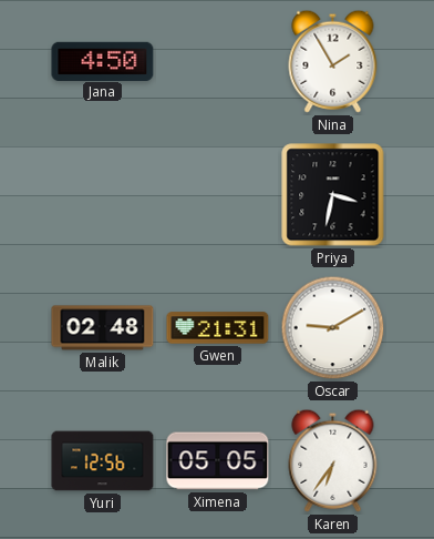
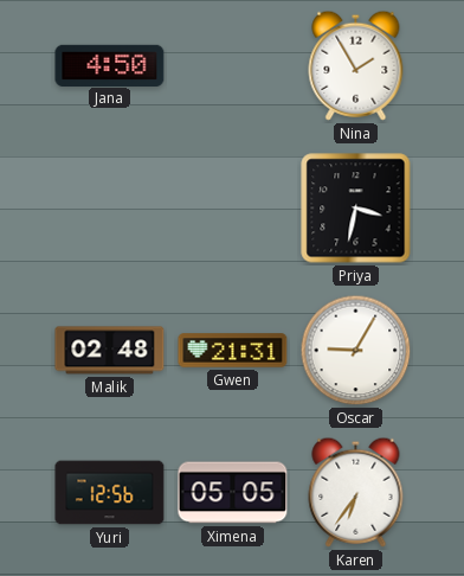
Oscar: 9:10 -> 9:05 (356, 351)
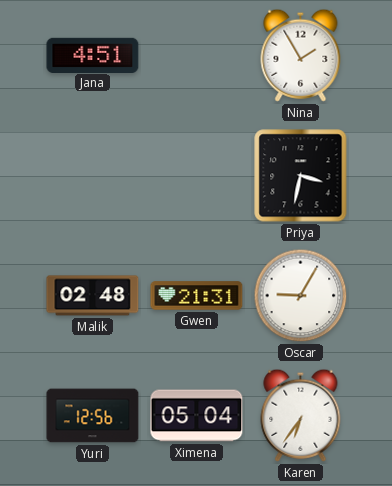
Jana: 4:50 -> 4:51 (93, 55)
Ximena: 05:05 -> 05:04 (197, 416)
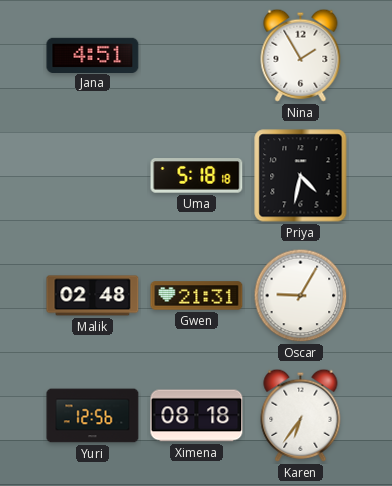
Uma: none -> 5:18 (197, 176)
Priya: 3:32 -> 4:32 (301, 176)
Ximena: 05:04 -> 08:18 (197, 416)
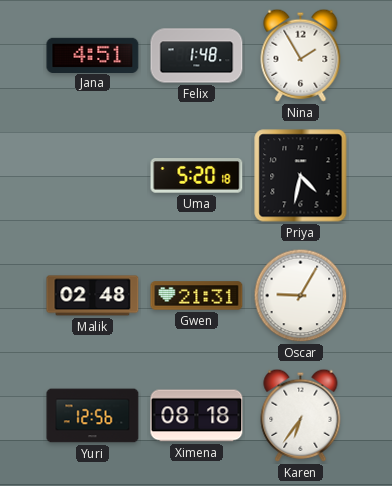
Felix: none -> 1:48 (197, 56)
Uma: 5:18 -> 5:20 (197, 176)
